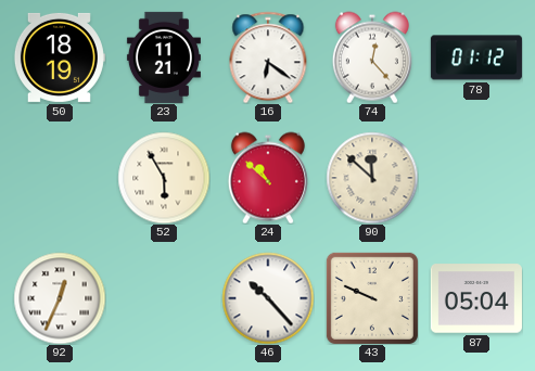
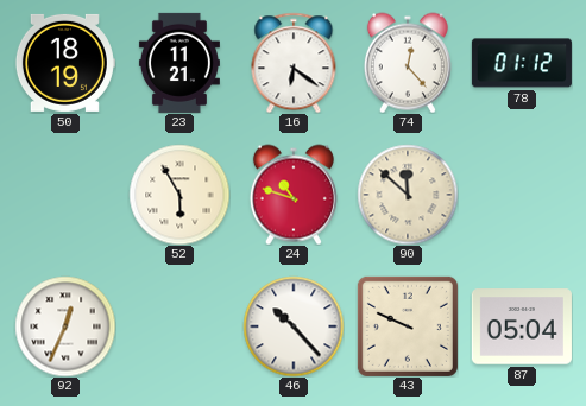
24: 10:52 -> 10:48 (294, 195)
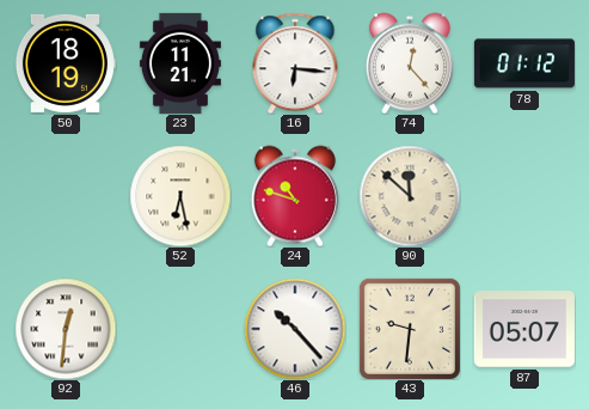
16: 6:21 -> 6:16 (295, 63)
52: 5:55 -> 6:28 (180, 196)
92: 12:34 -> 12:31 (66, 329)
43: 9:49 -> 9:31 (410, 329)
87: 05:04 -> 05:07 (524, 329)
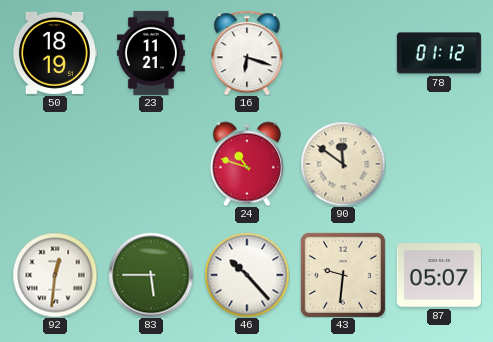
16: 6:16 -> 6:18 (247, 53)
74: 12:23 -> none (410, 63)
52: 6:28 -> none (180, 196)
90: 11:52 -> 11:51 (343, 164)
83: none -> 5:45 (151, 275)
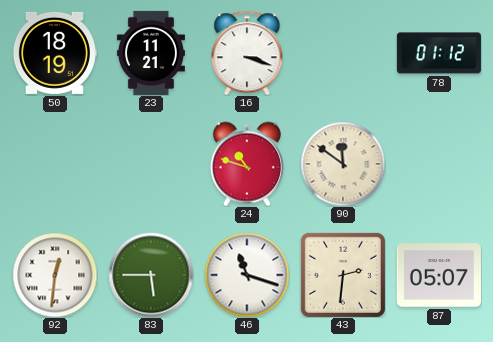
16: 6:18 -> 3:18 (247, 53)
46: 10:23 -> 11:18 (247, 275)
43: 9:31 -> 2:31 (343, 275)
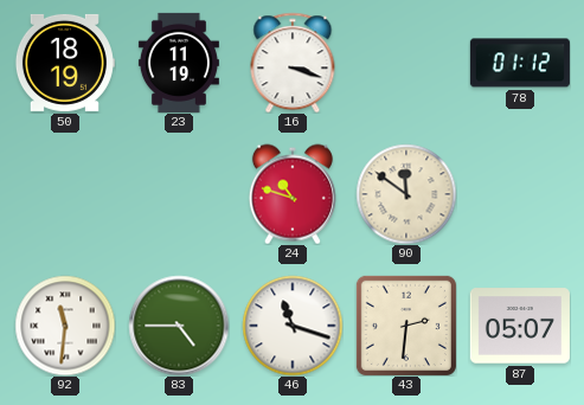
23: 11:21 -> 11:19 (179, 63)
92: 12:31 -> 11:31 (65, 326)
83: 5:45 -> 4:45 (179, 326)
